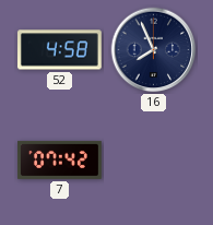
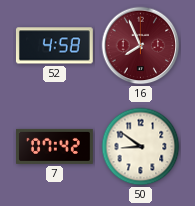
16 dial: navy -> burgundy (141, 46)
50: none -> 8:51 (141, 147)
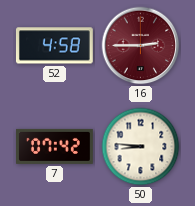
16: 7:56 -> 2:45 (141, 46)
50: 8:51 -> 8:46 (141, 147)
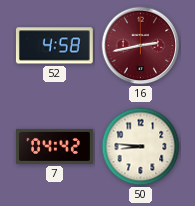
16: 2:45 -> 2:43 (141, 46)
7: 07:42 -> 04:42 (55, 146)
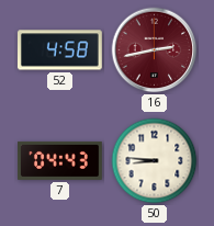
7: 04:42 -> 04:43 (60, 160)
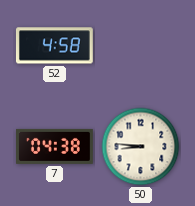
16: 2:43 -> none (155, 50)
7: 04:43 -> 04:38 (55, 146)
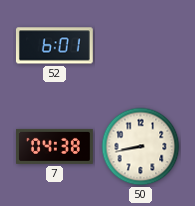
52: 4:58 -> 6:01 (54, 46)
50: 8:46 -> 8:43 (141, 147)
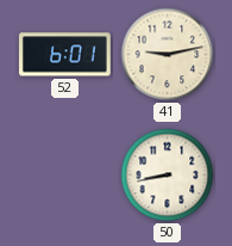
41: none -> 9:13 (168, 55)
7: 04:38 -> none (55, 146)
